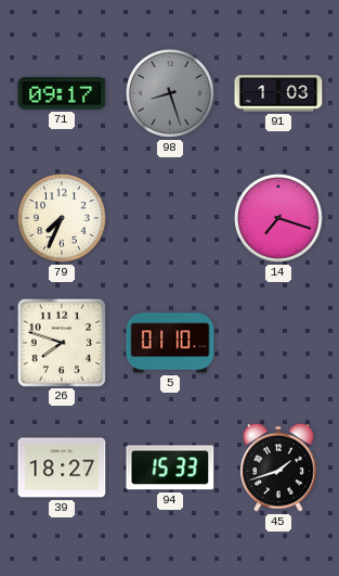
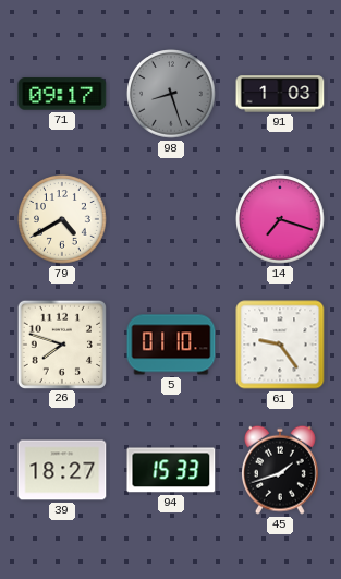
79: 7:34 -> 4:40 (62, 219)
61: none -> 9:24 (280, 345)
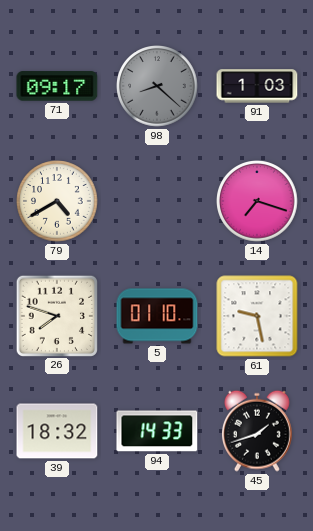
98: 8:27 -> 8:22 (157, 86)
61: 9:24 -> 9:28 (257, 316)
39: 18:27 -> 18:32 (57, 431)
94: 15:33 -> 14:33 (157, 431)
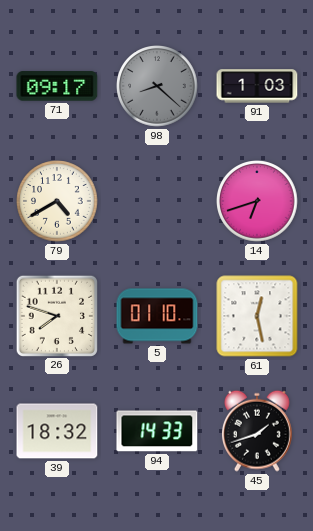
14: 7:18 -> 6:42 (257, 201)
61: 9:28 -> 12:28 (257, 316)
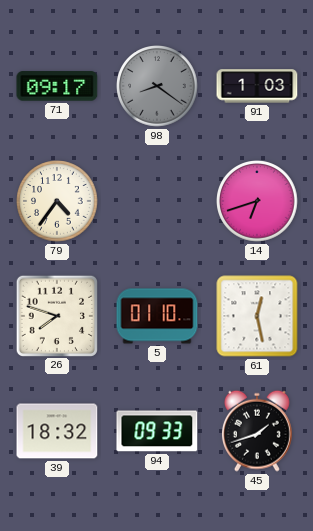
98: 8:22 -> 8:21 (157, 86)
79: 4:40 -> 4:36 (57, 201)
94: 14:33 -> 09:33 (157, 431)
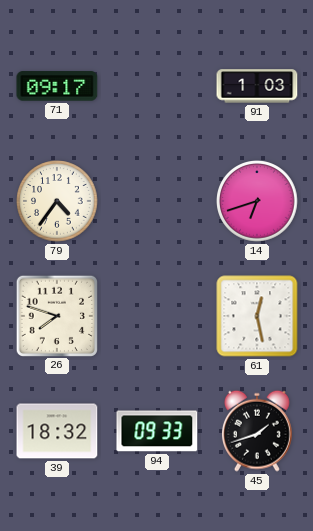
98: 8:21 -> none (157, 86)
5: 01:10 -> none (157, 316)
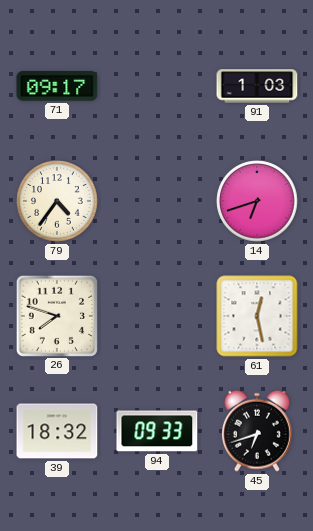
45: 1:42 -> 6:42 (257, 431)
